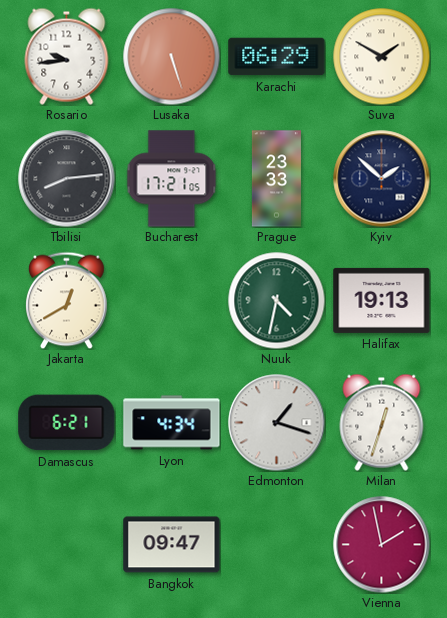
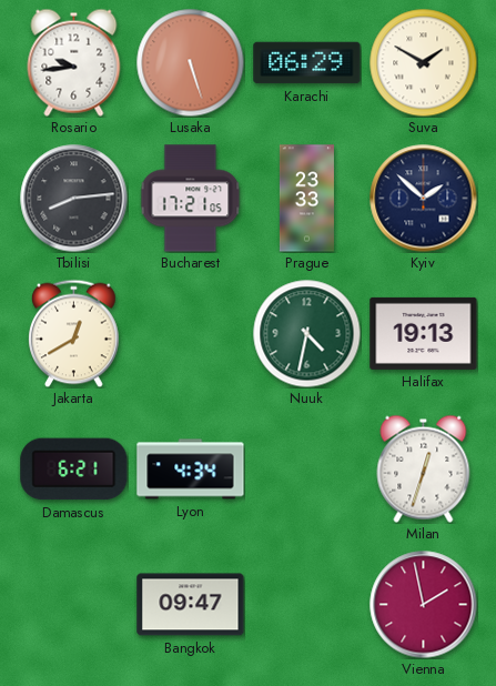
Edmonton: 1:18 -> none (277, 423)
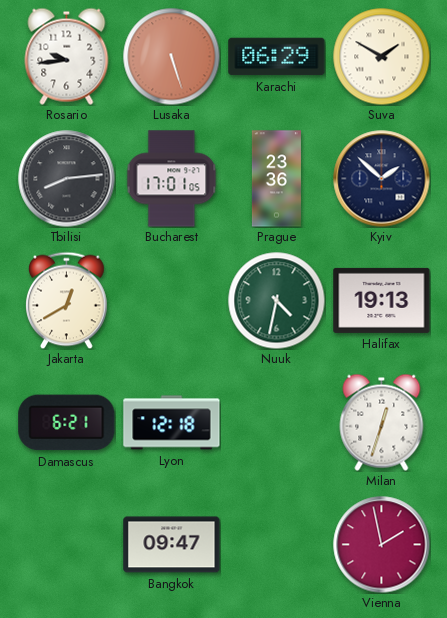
Bucharest: 17:21 -> 17:01 (172, 179)
Prague: 23:33 -> 23:36 (276, 179)
Lyon: 4:34 -> 12:18 (172, 423)
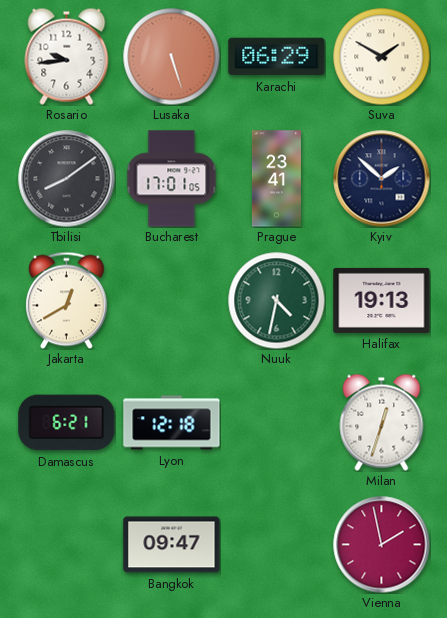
Tbilisi: 8:14 -> 8:09 (67, 179)
Prague: 23:36 -> 23:41 (276, 179)
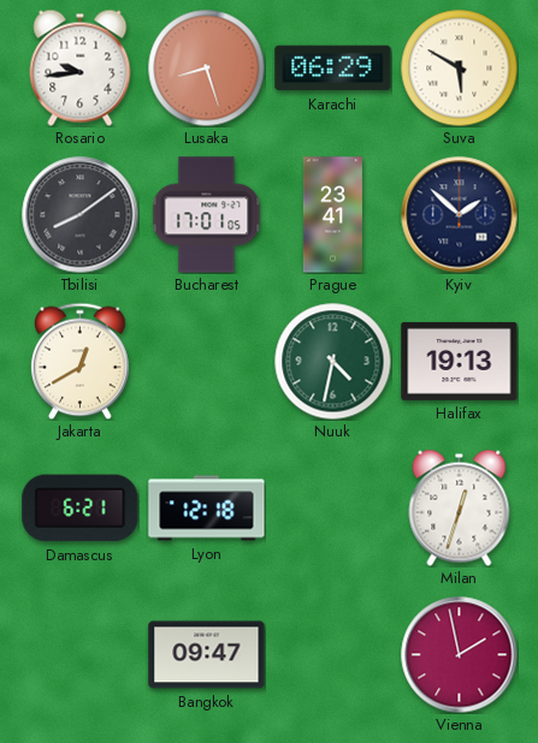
Lusaka: 5:27 -> 8:27 (206, 67)
Suva: 1:50 -> 5:50 (459, 67)
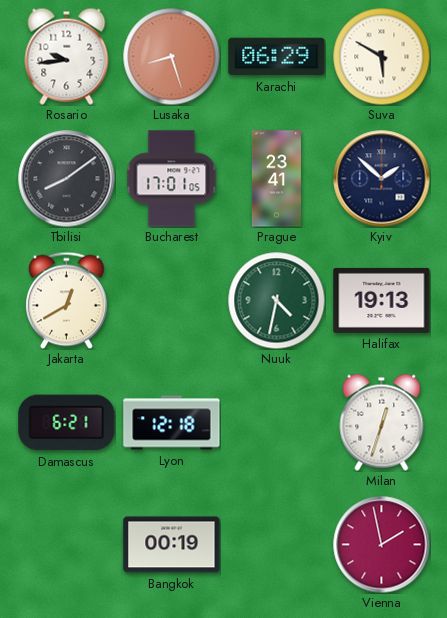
Bangkok: 09:47 -> 00:19 (172, 545)
